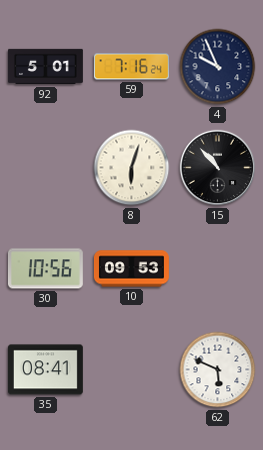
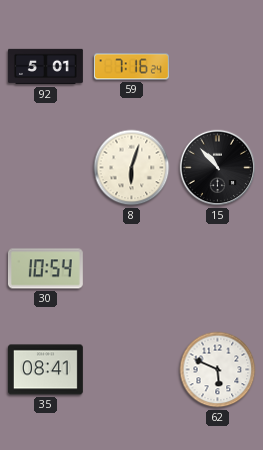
4: 9:56 -> none (218, 67)
30: 10:56 -> 10:54 (45, 269)
10: 09:53 -> none (131, 269)
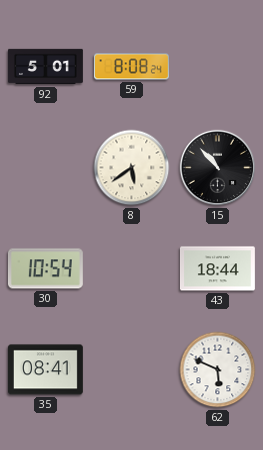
59: 7:16 -> 8:08 (131, 67)
8: 6:03 -> 5:39 (132, 168)
43: none -> 18:44 (217, 269)
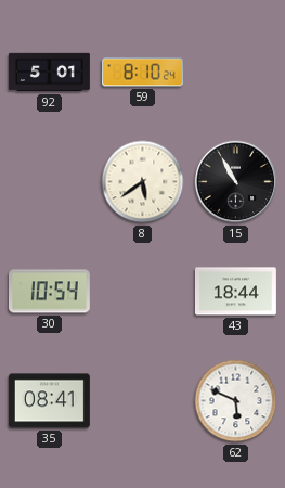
59: 8:08 -> 8:10 (142, 73)
15: 10:53 -> 10:55 (236, 182)
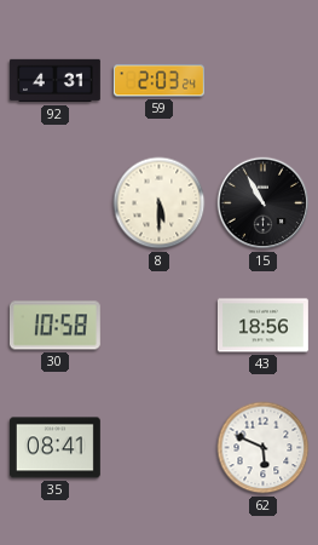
92: 5:01 -> 4:31 (54, 81)
59: 8:10 -> 2:03 (158, 81)
8: 5:39 -> 5:30 (160, 203)
30: 10:54 -> 10:58 (54, 326)
43: 18:44 -> 18:56 (262, 326)
